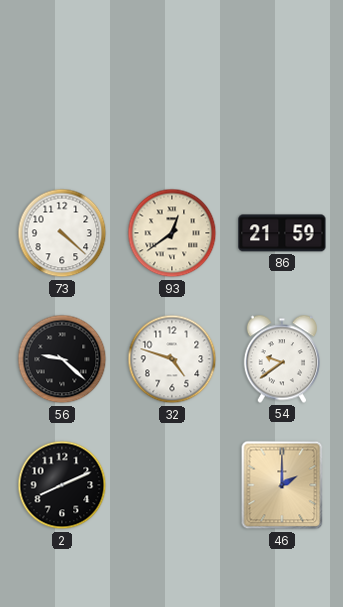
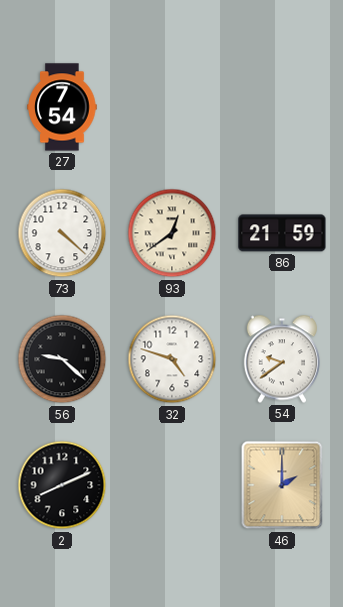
27: none -> 7:54 (62, 107)
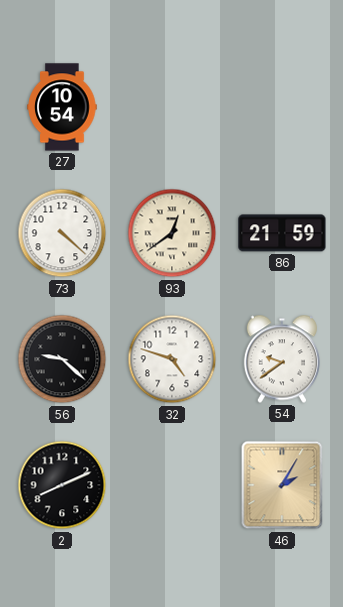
27: 7:54 -> 10:54 (62, 107)
46: 2:00 -> 2:05 (282, 485)
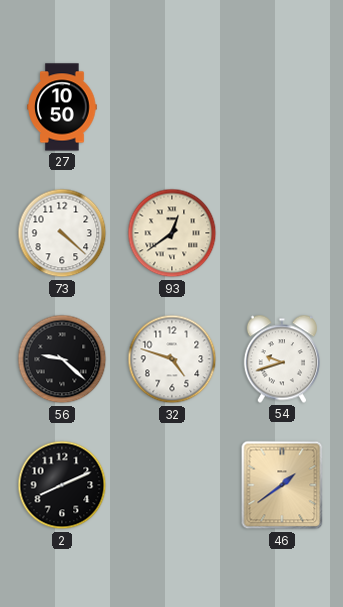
27: 10:54 -> 10:50 (62, 107)
86: 21:59 -> none (282, 233)
54: 9:39 -> 9:42 (281, 359)
46: 2:05 -> 1:39 (282, 485)
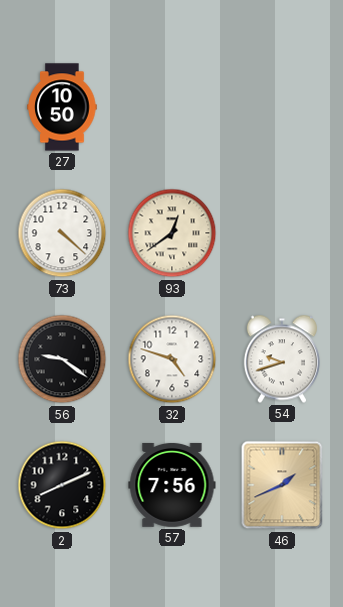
56: 9:22 -> 9:21 (62, 359)
57: none -> 7:56 (172, 485)
46: 1:39 -> 1:41 (282, 485)
